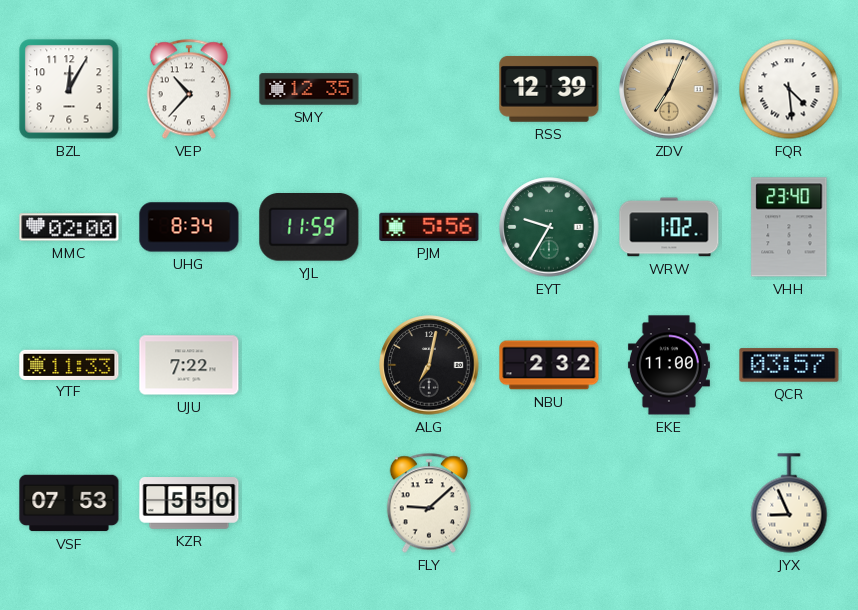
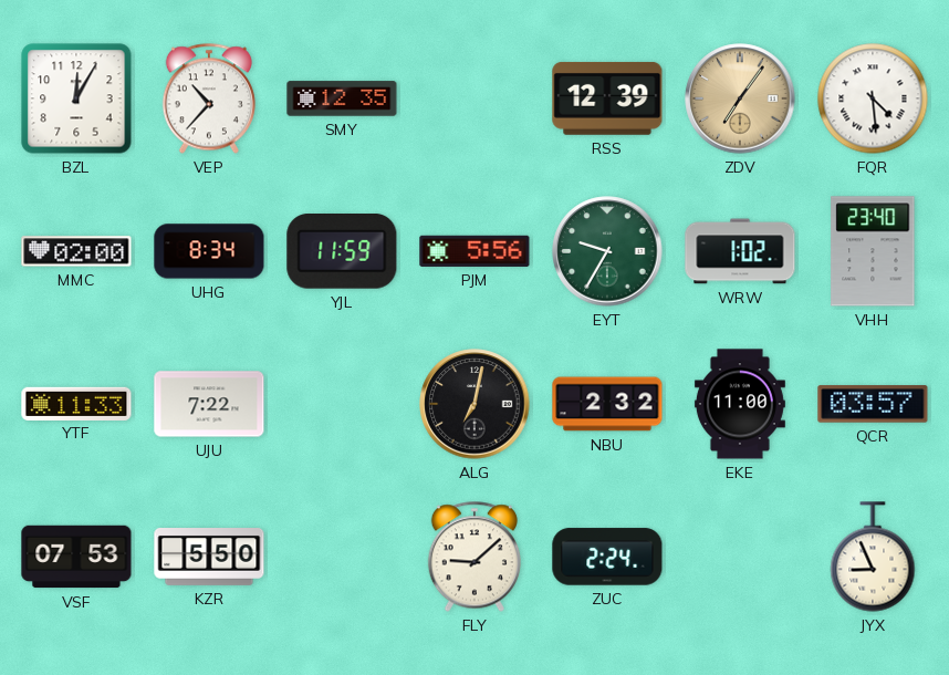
ZDV: 7:04 -> 7:06 (740, 98)
ZUC: none -> 2:24 (607, 557)
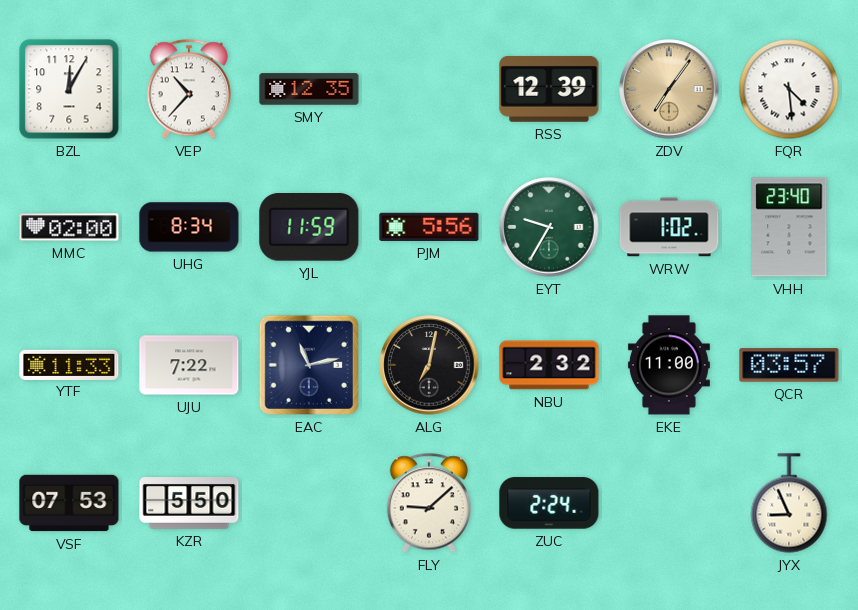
EAC: none -> 11:13 (309, 365)
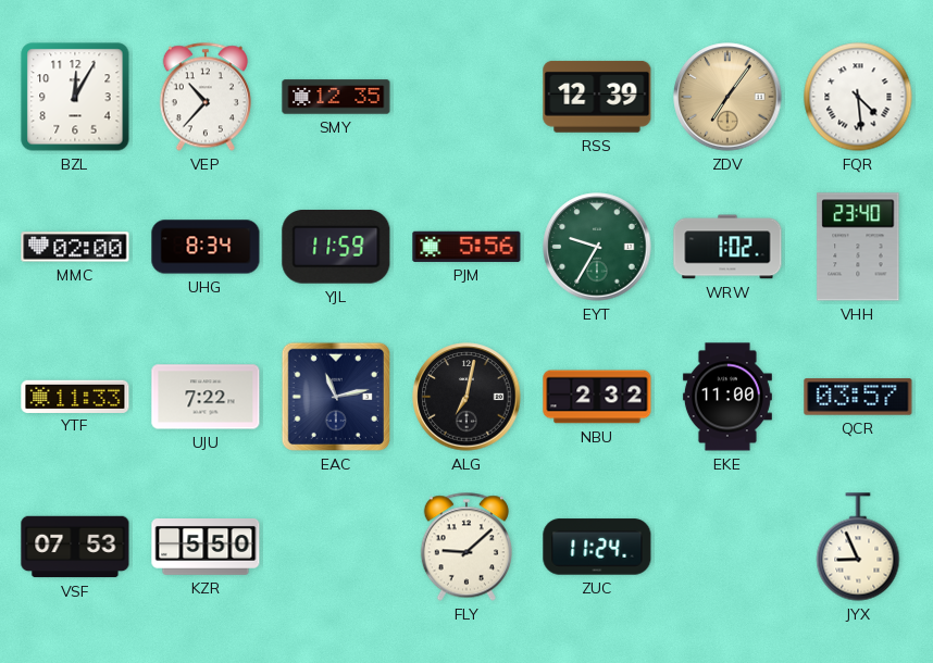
ZUC: 2:24 -> 11:24 (597, 547)
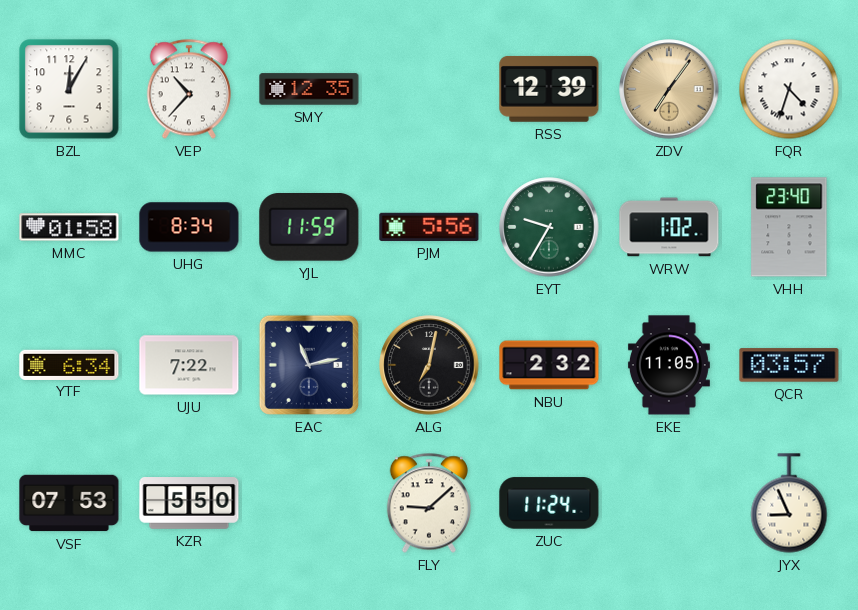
FQR: 4:29 -> 4:33 (789, 89)
MMC: 02:00 -> 01:58 (69, 227)
YTF: 11:33 -> 6:34 (69, 364)
EKE: 11:00 -> 11:05 (669, 365)
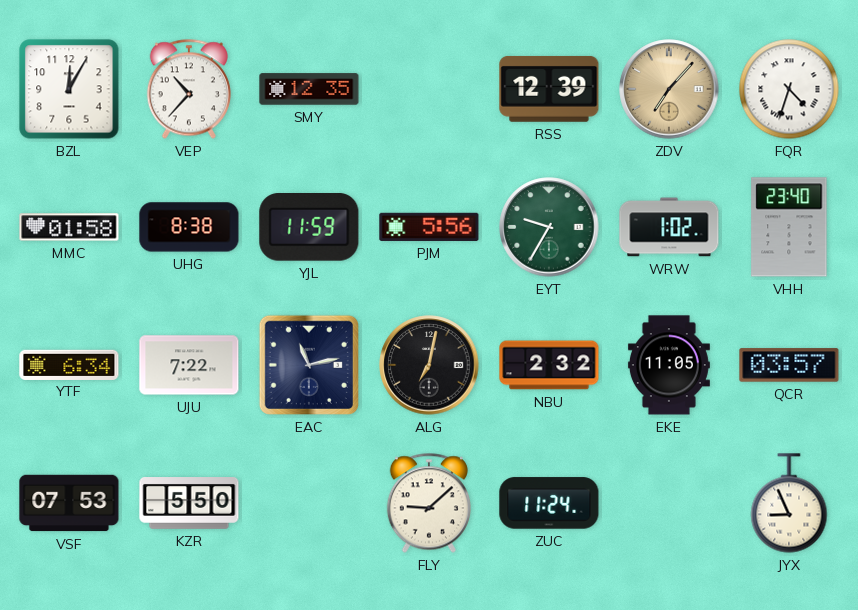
ZDV: 7:06 -> 7:07 (669, 89)
UHG: 8:34 -> 8:38 (189, 227)
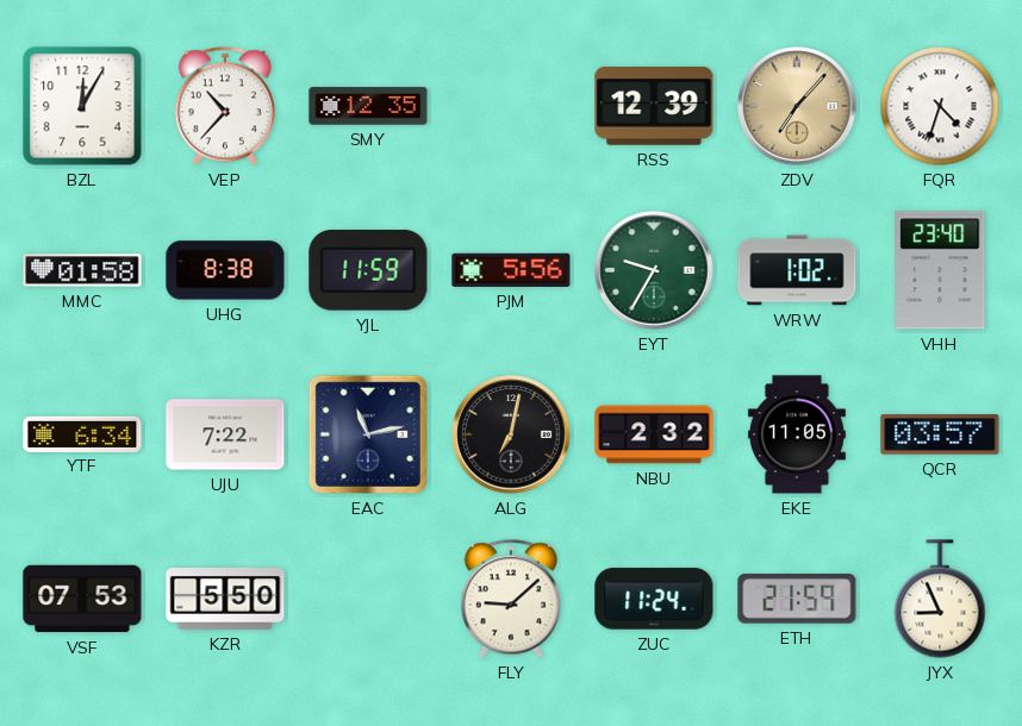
ETH: none -> 21:59 (797, 600)
